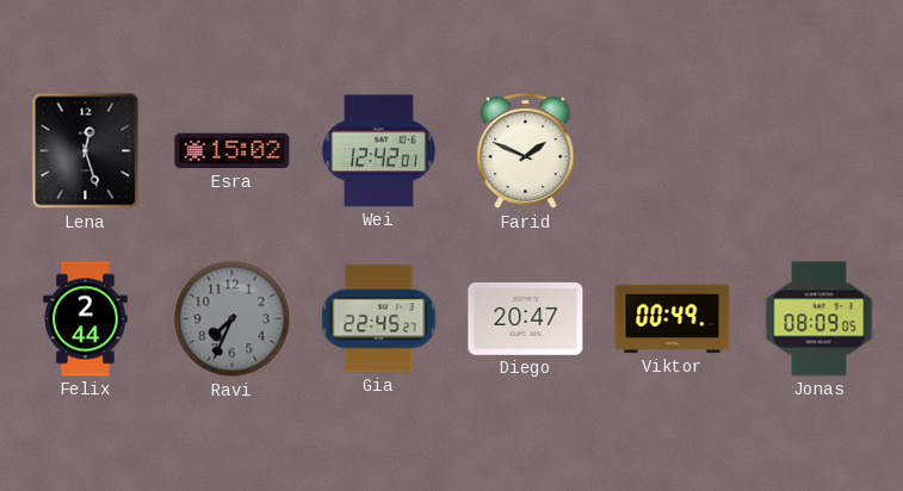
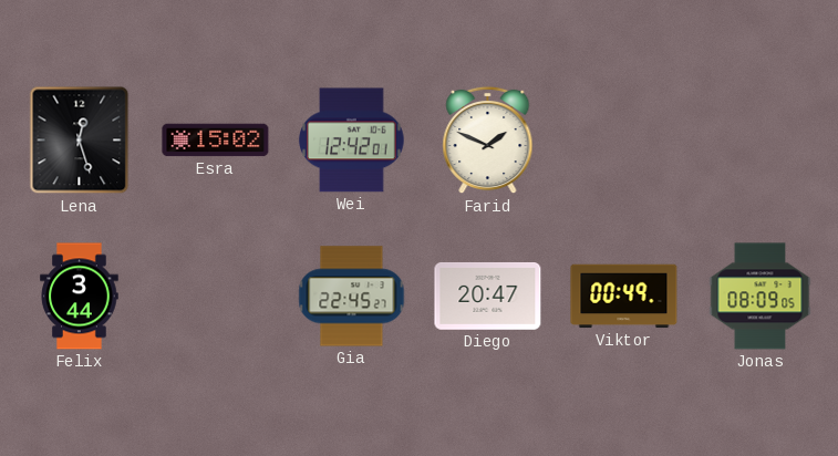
Felix: 2:44 -> 3:44 (80, 297)
Ravi: 7:34 -> none (233, 319)
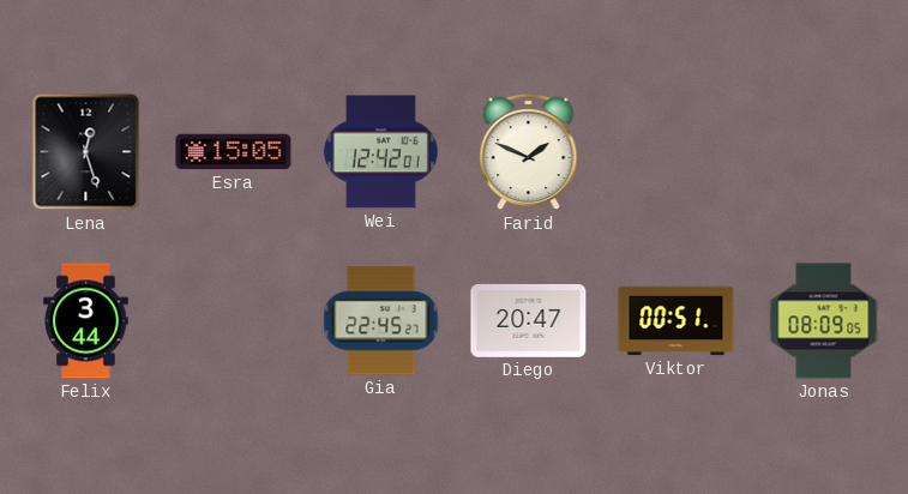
Esra: 15:02 -> 15:05 (234, 152)
Viktor: 00:49 -> 00:51 (677, 321)
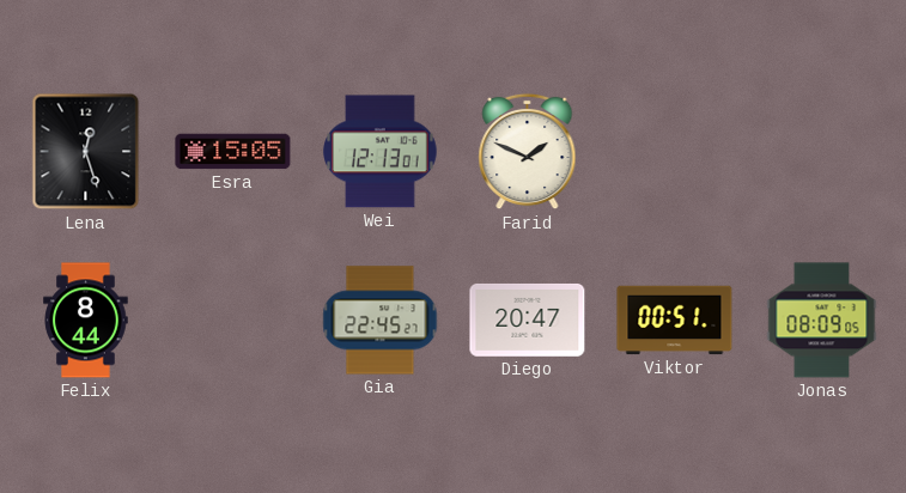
Wei: 12:42 -> 12:13 (381, 152)
Felix: 3:44 -> 8:44 (86, 321)
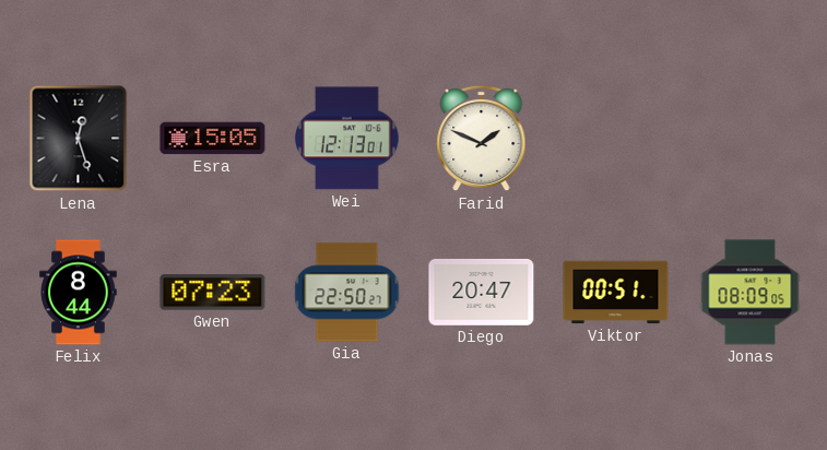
Gwen: none -> 07:23 (213, 293)
Gia: 22:45 -> 22:50 (347, 293)
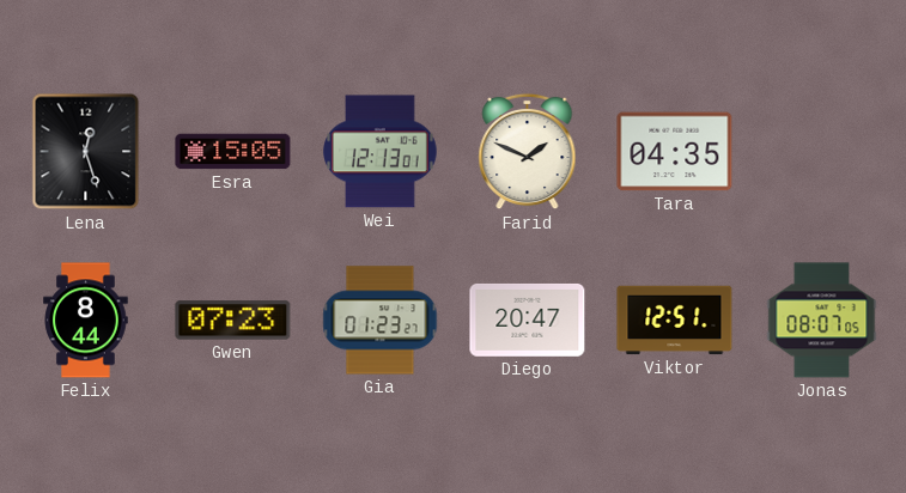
Tara: none -> 04:35 (675, 152)
Gia: 22:50 -> 01:23 (381, 321)
Viktor: 00:51 -> 12:51 (675, 321)
Jonas: 08:09 -> 08:07 (822, 321)
